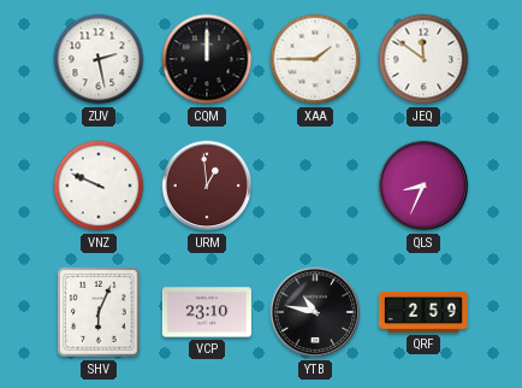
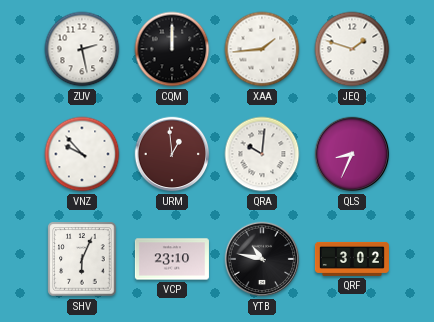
XAA: 1:45 -> 1:44 (262, 49)
JEQ: 11:51 -> 1:48 (352, 49)
VNZ: 9:49 -> 9:53 (82, 154)
QRA: none -> 10:01 (262, 154)
QRF: 2:59 -> 3:02 (352, 259)
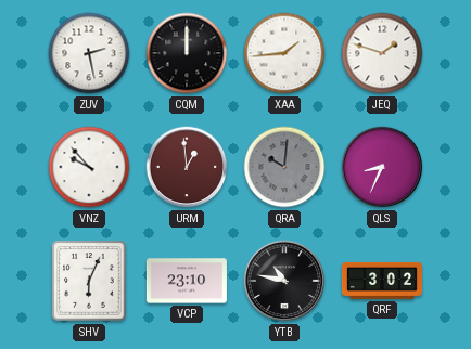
QRA dial: white -> grey (284, 167)
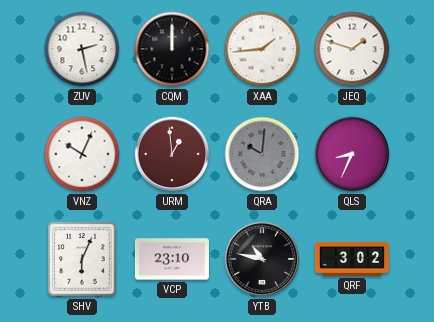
VNZ: 9:53 -> 10:04 (82, 154)
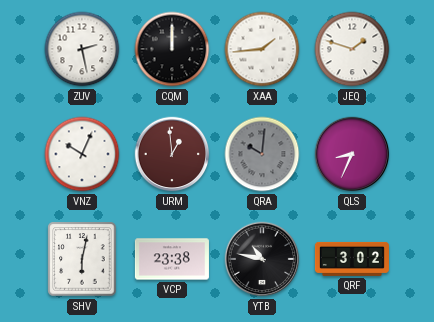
SHV: 6:04 -> 6:02 (82, 259)
VCP: 23:10 -> 23:38 (172, 259)
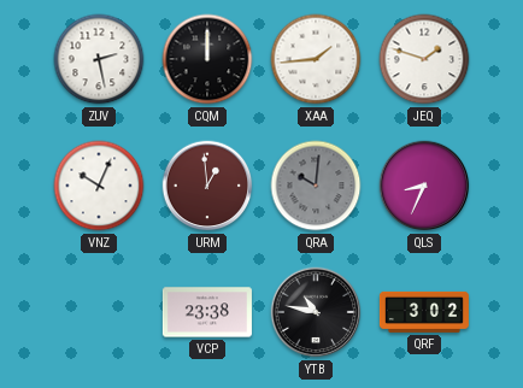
SHV: 6:02 -> none (82, 259)
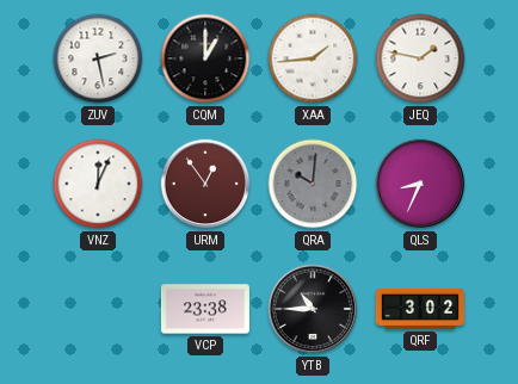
CQM: 12:00 -> 1:00 (205, 58)
JEQ: 1:48 -> 1:47 (420, 58)
VNZ: 10:04 -> 12:04 (98, 184)
URM: 12:59 -> 12:54 (205, 184)
YTB: 10:47 -> 10:45 (313, 309)
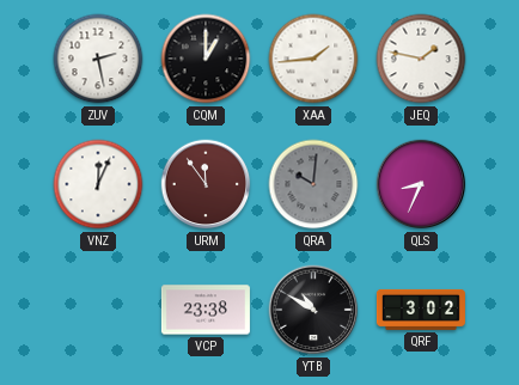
URM: 12:54 -> 11:54 (206, 184)
YTB: 10:45 -> 10:50 (313, 310)
